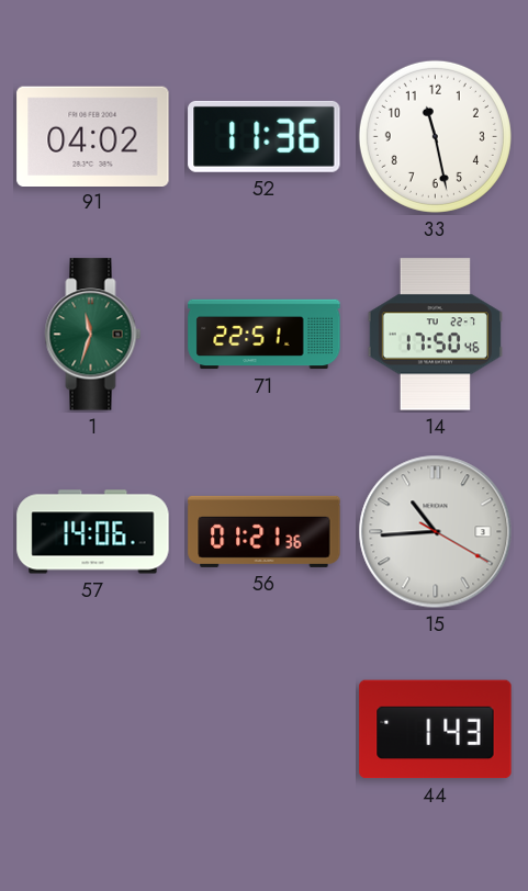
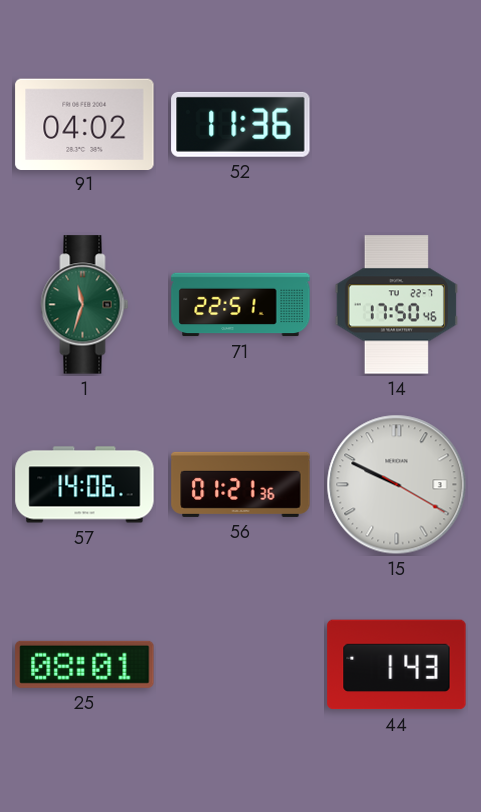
33: 11:28 -> none (435, 136)
15: 10:44 -> 9:49 (397, 485)
25: none -> 08:01 (85, 664)
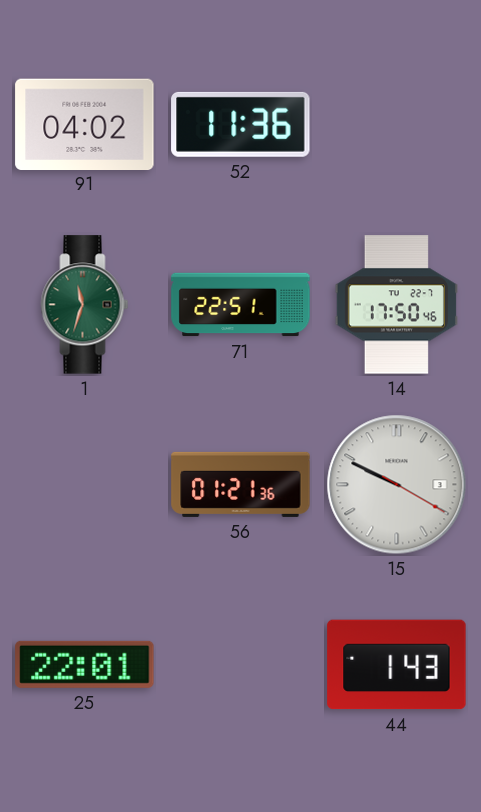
57: 14:06 -> none (85, 485)
25: 08:01 -> 22:01 (85, 664)
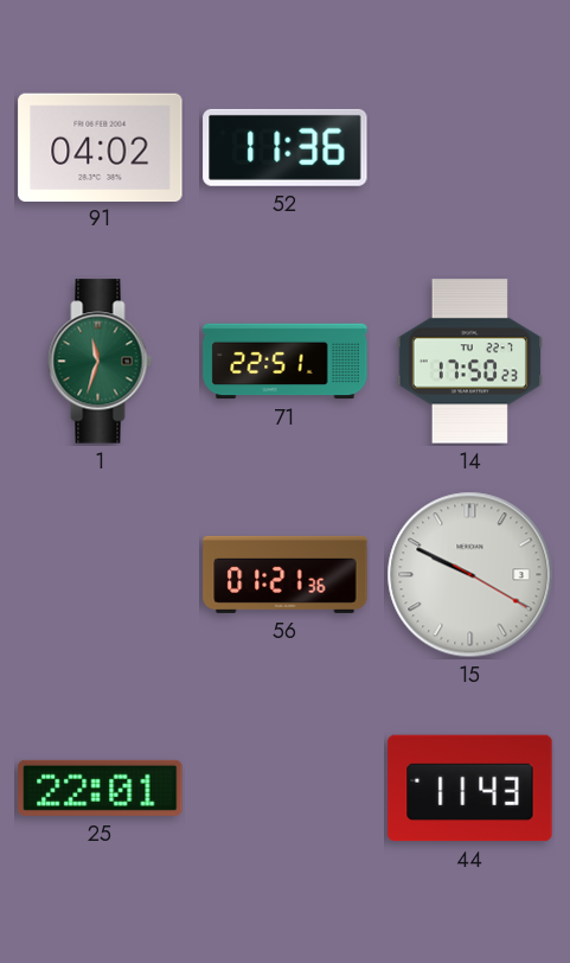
14: 17:50:46 -> 17:50:23 (469, 362)
44: 1:43 -> 11:43 (470, 789)
